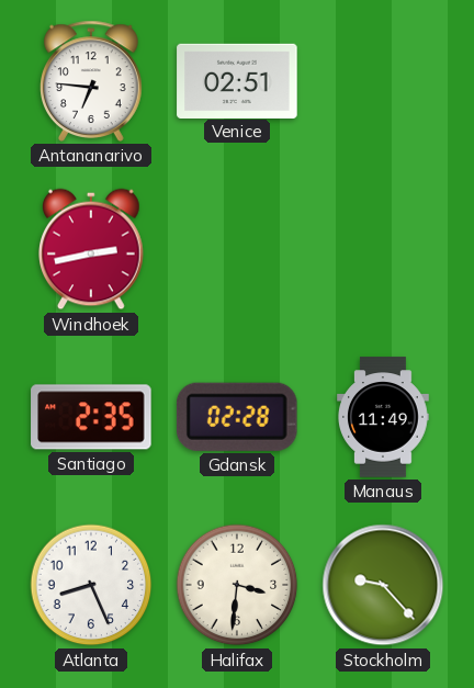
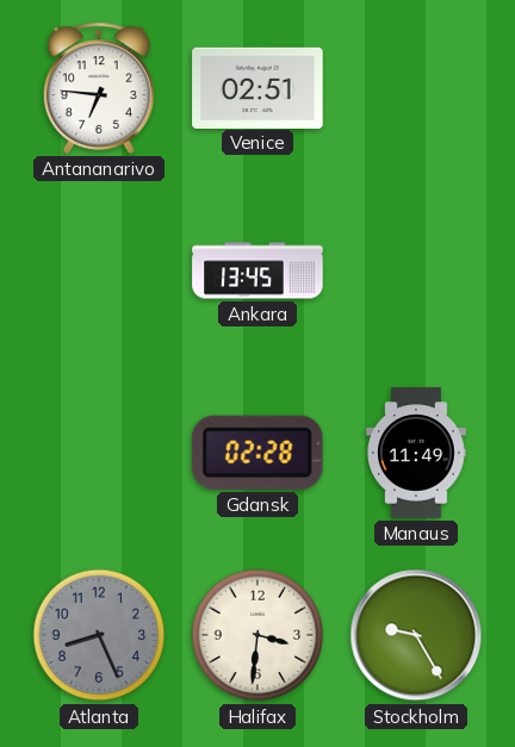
Windhoek: 2:43 -> none (92, 249)
Ankara: none -> 13:45 (257, 270)
Santiago: 2:35 -> none (91, 417)
Atlanta dial: white -> grey (99, 635)
Stockholm: 9:23 -> 9:25 (416, 635)
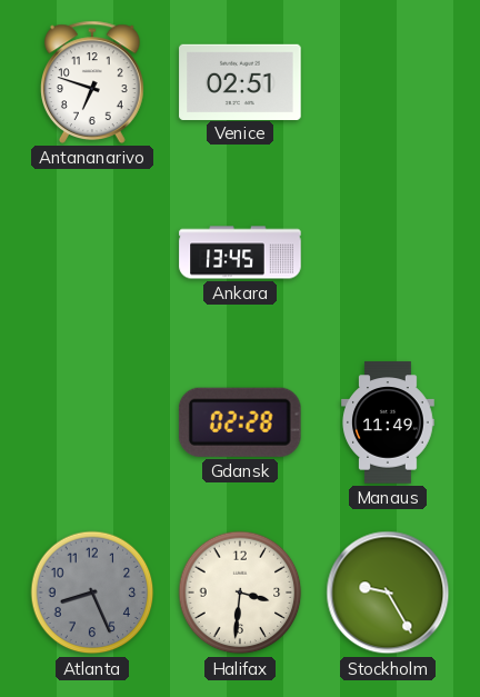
Antananarivo: 6:46 -> 6:48 (93, 82)
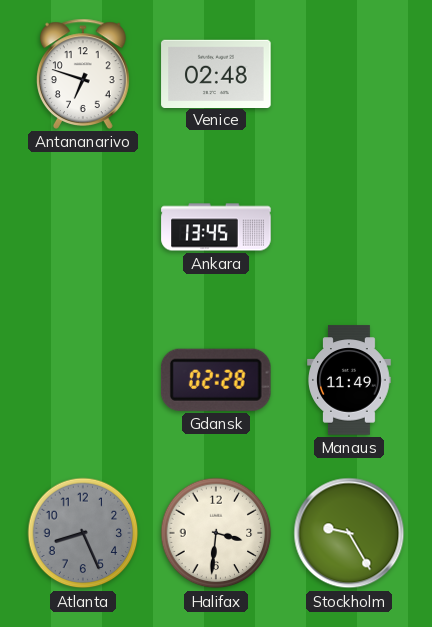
Venice: 02:51 -> 02:48 (216, 73)
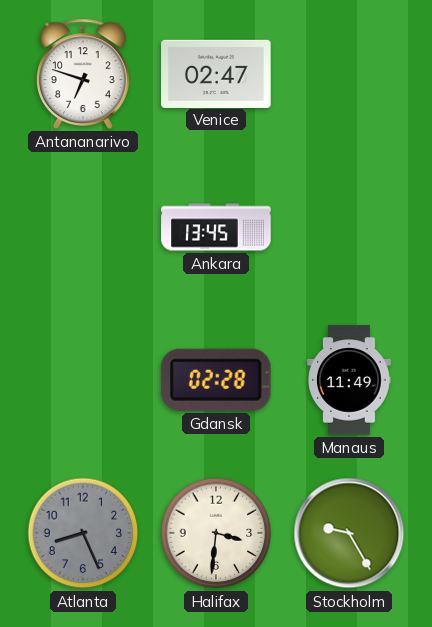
Venice: 02:48 -> 02:47 (216, 73)
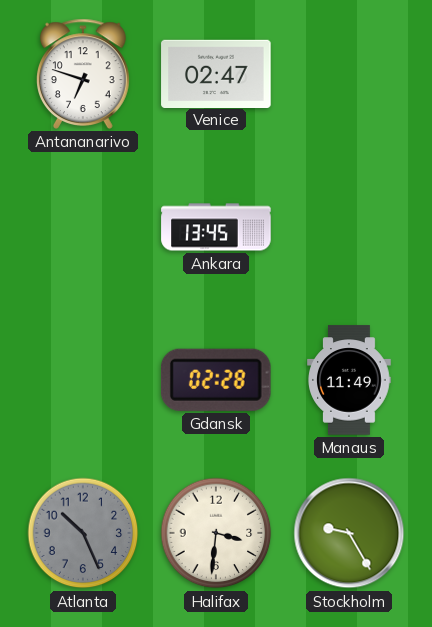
Atlanta: 8:26 -> 10:26 (83, 533)
